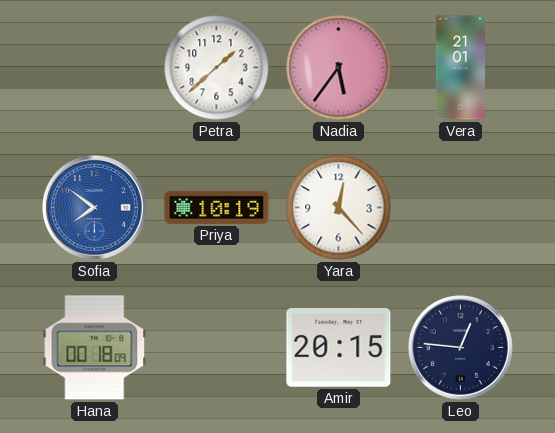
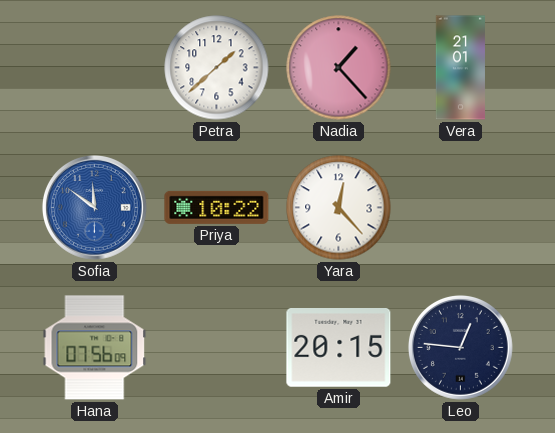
Nadia: 5:36 -> 1:23 (339, 68)
Sofia: 7:51 -> 11:51 (94, 207)
Priya: 10:19 -> 10:22 (217, 207)
Hana: 00:18 -> 07:56 (95, 348)
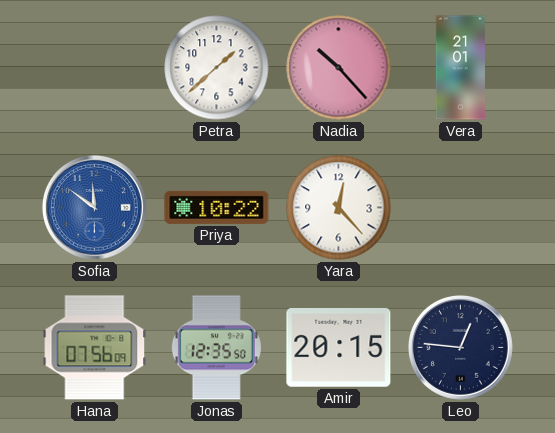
Nadia: 1:23 -> 10:23 (339, 68)
Jonas: none -> 12:35 (216, 348)
